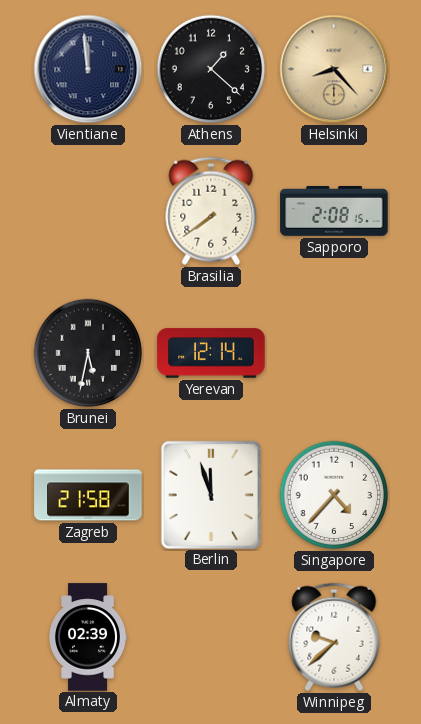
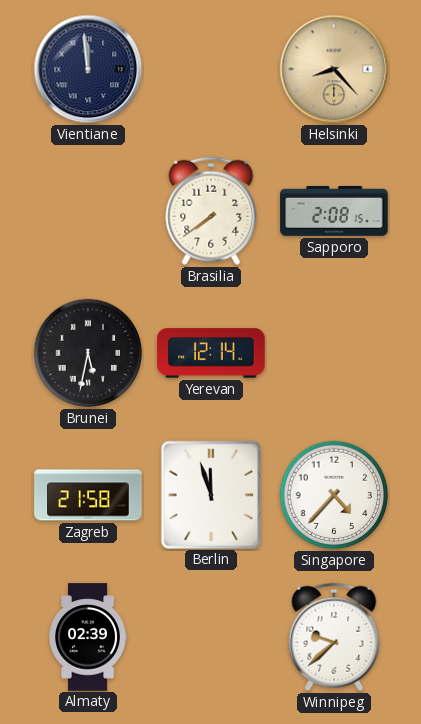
Athens: 1:22 -> none (211, 69)
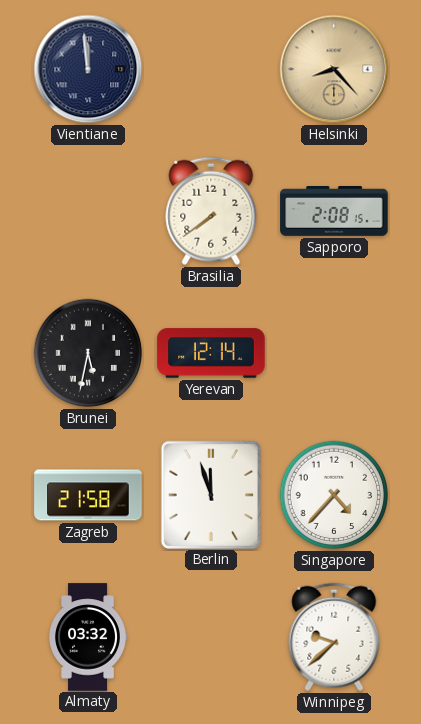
Almaty: 02:39 -> 03:32 (88, 637)
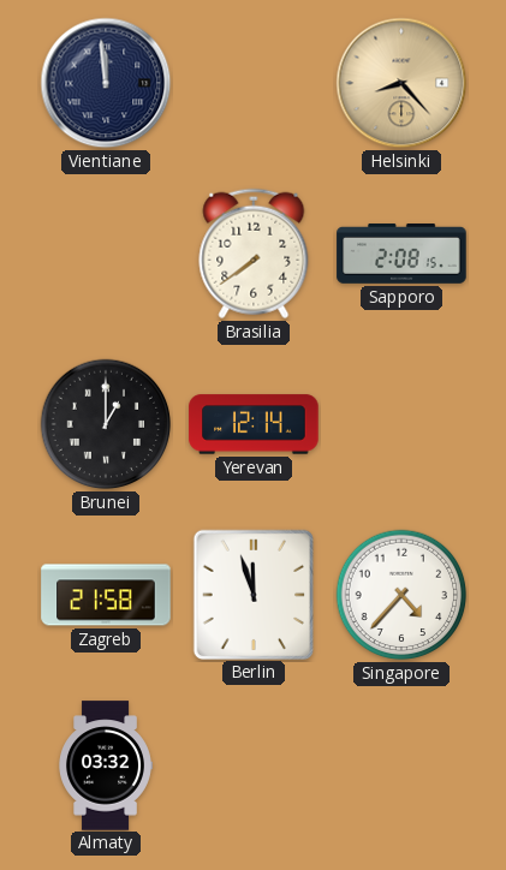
Brunei: 5:32 -> 1:00 (106, 424)
Winnipeg: 9:38 -> none (334, 637)
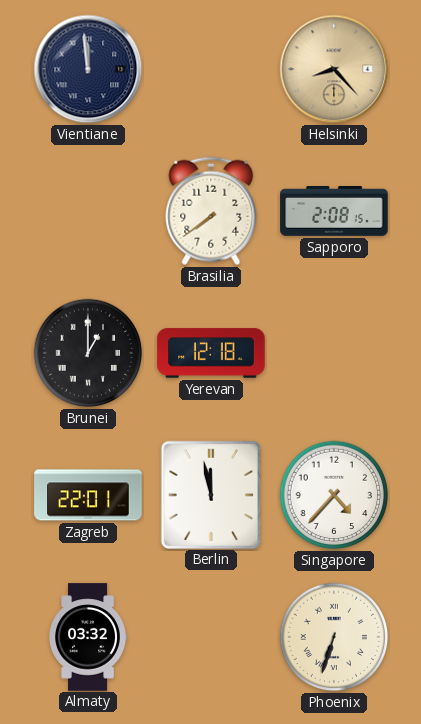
Yerevan: 12:14 -> 12:18 (211, 353)
Zagreb: 21:58 -> 22:01 (88, 495)
Berlin: 11:57 -> 11:58 (210, 494)
Phoenix: none -> 6:33 (334, 637)
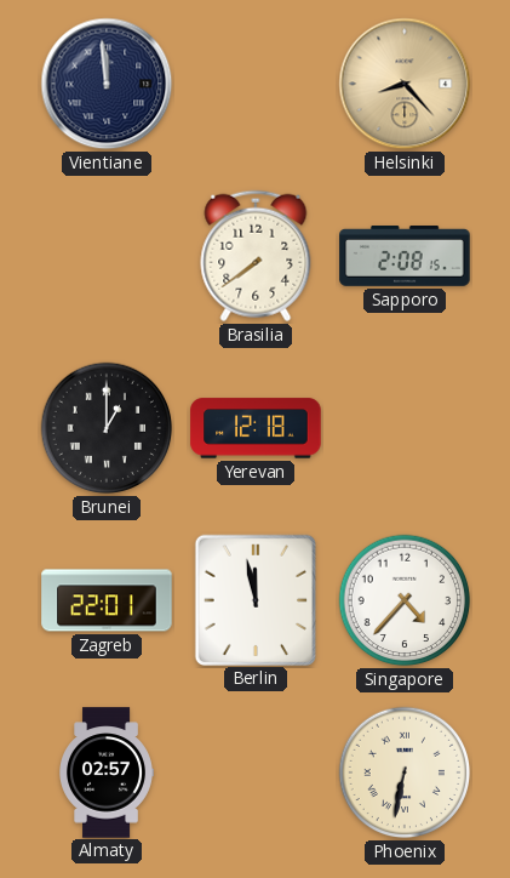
Almaty: 03:32 -> 02:57 (107, 772)
Phoenix: 6:33 -> 6:32 (405, 772)
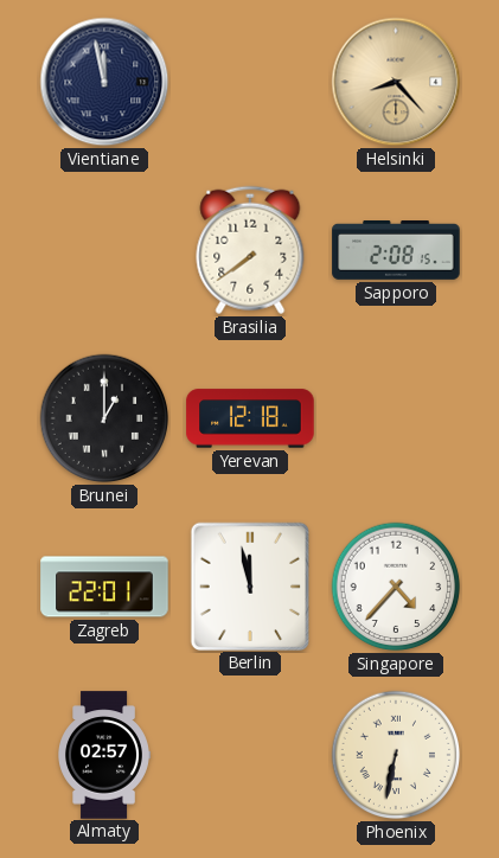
Vientiane: 11:59 -> 11:58 (104, 82)
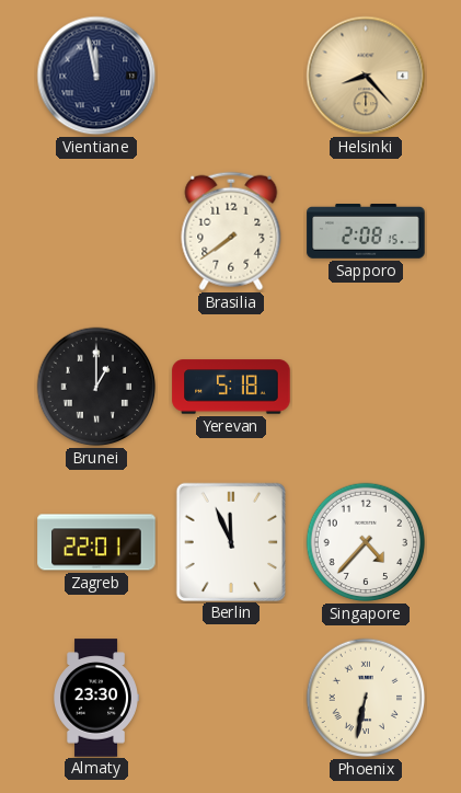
Yerevan: 12:18 -> 5:18 (231, 387)
Berlin: 11:58 -> 11:56 (230, 541)
Almaty: 02:57 -> 23:30 (96, 698)
